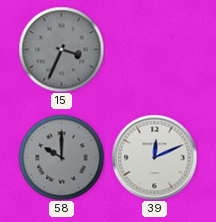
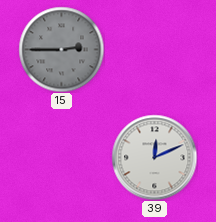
15: 3:34 -> 2:45 (61, 49)
58: 10:00 -> none (61, 157)
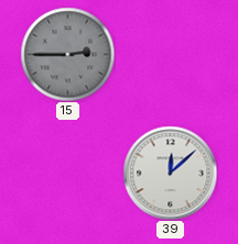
39: 12:11 -> 12:08 (170, 173)
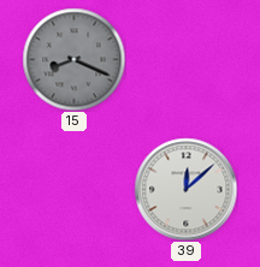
15: 2:45 -> 8:19 (73, 59)
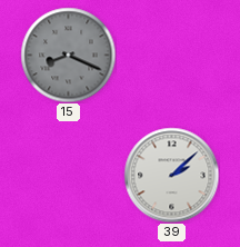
39: 12:08 -> 2:08 (171, 175)
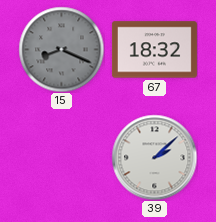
67: none -> 18:32 (154, 50)
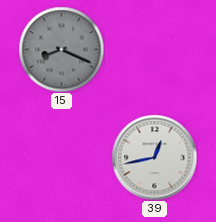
67: 18:32 -> none (154, 50)
39: 2:08 -> 12:43 (154, 157)
